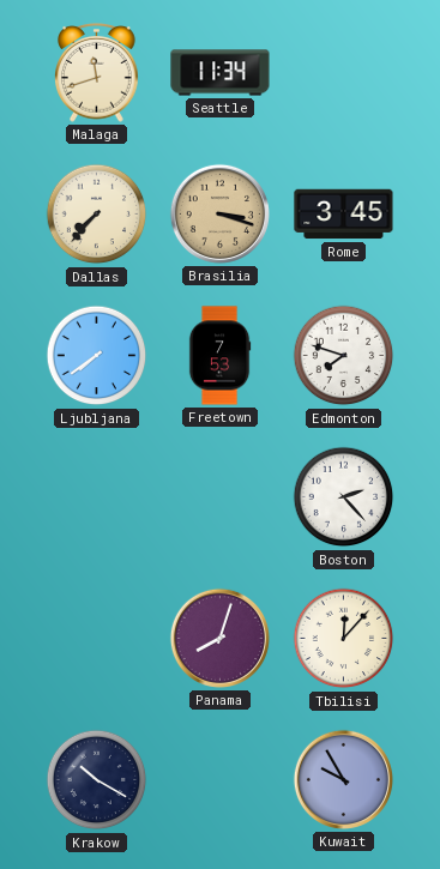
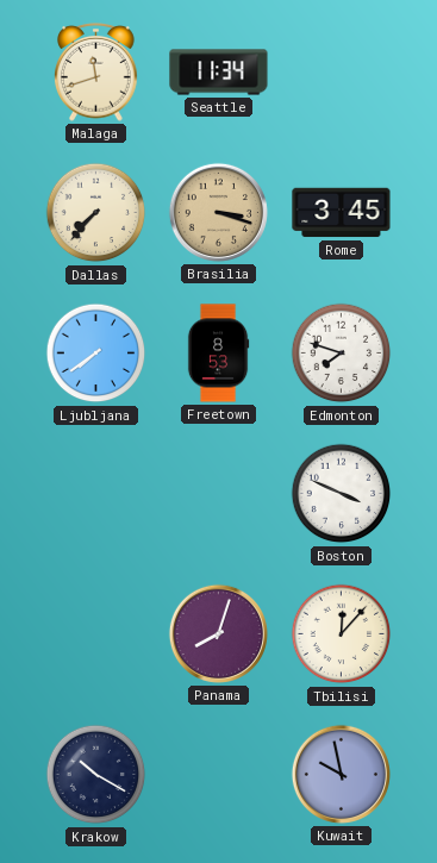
Freetown: 7:53 -> 8:53 (218, 354)
Boston: 2:23 -> 3:49 (342, 494)
Kuwait: 9:55 -> 9:58 (341, 774)
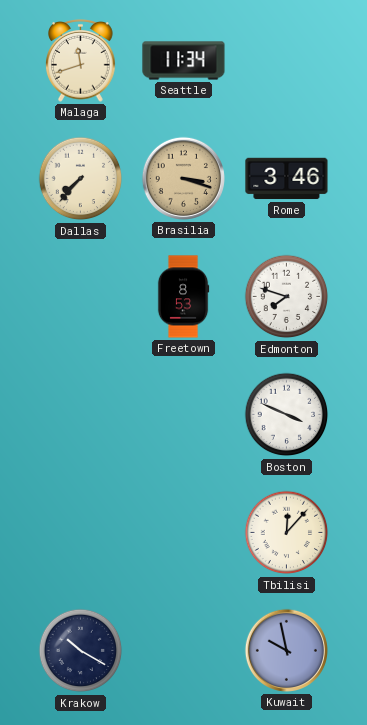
Rome: 3:45 -> 3:46 (287, 179)
Ljubljana: 7:39 -> none (96, 354)
Panama: 8:03 -> none (218, 633)
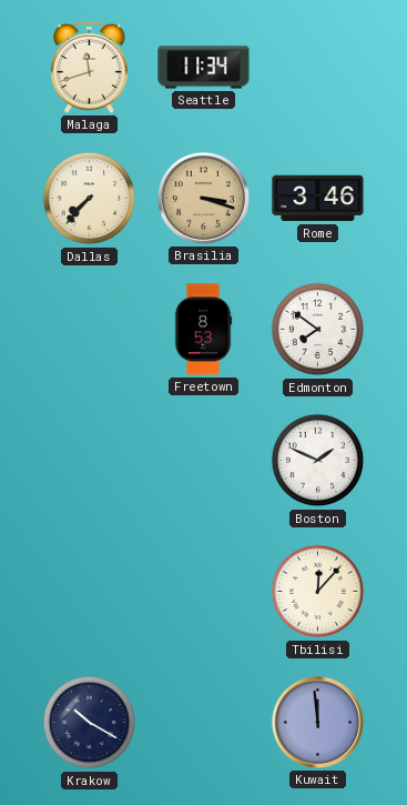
Edmonton: 7:48 -> 7:51 (318, 330)
Boston: 3:49 -> 1:49 (318, 461)
Kuwait: 9:58 -> 11:59 (317, 722)
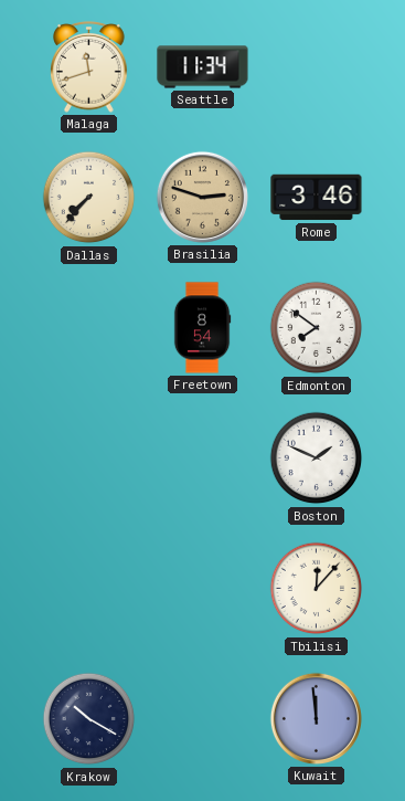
Brasilia: 3:18 -> 2:48 (202, 197)
Freetown: 8:53 -> 8:54 (202, 328)
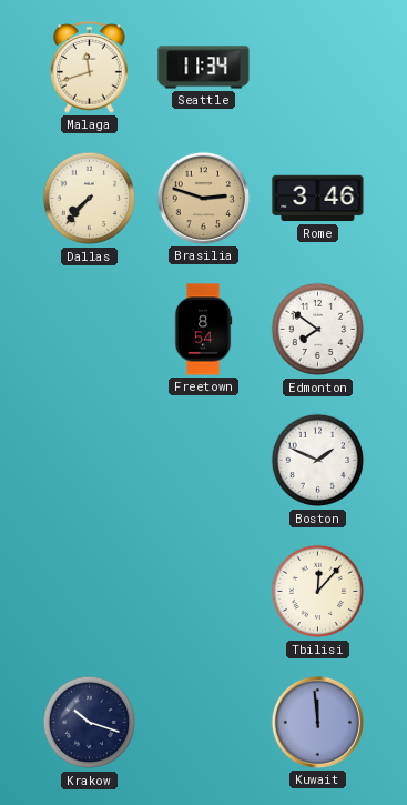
Krakow: 10:20 -> 10:18 (90, 723)
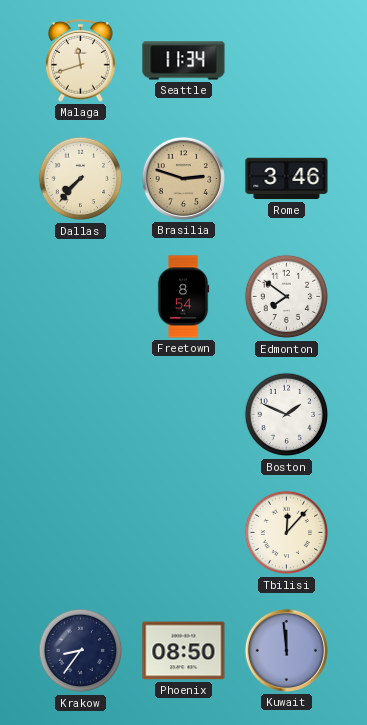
Krakow: 10:18 -> 8:36 (81, 651)
Phoenix: none -> 08:50 (184, 651)
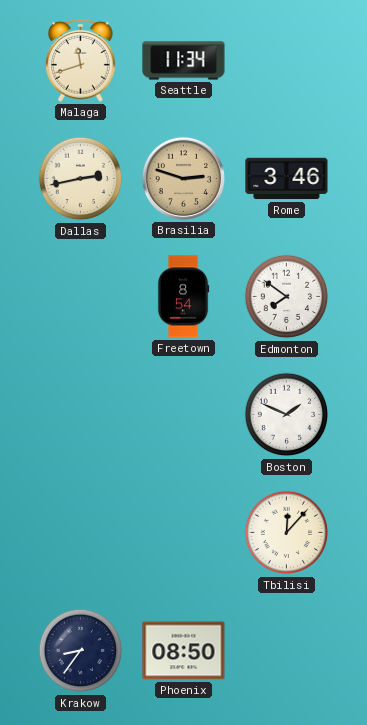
Dallas: 7:37 -> 2:43 (81, 179)
Kuwait: 11:59 -> none (286, 650)
